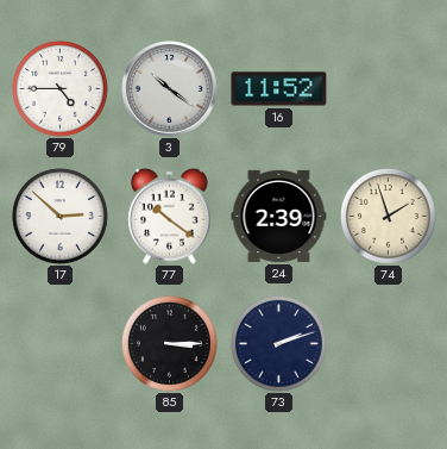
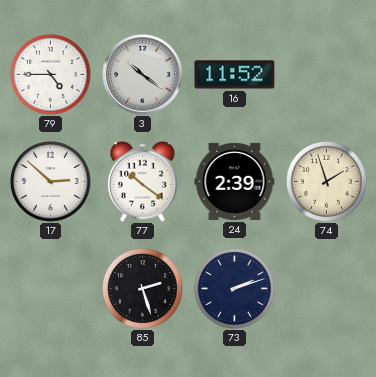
85: 3:15 -> 2:27 (143, 289)
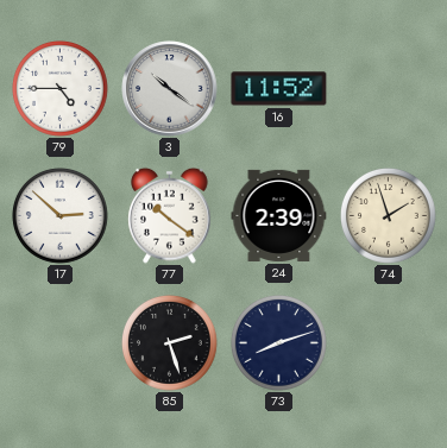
73: 2:12 -> 8:12 (279, 343)
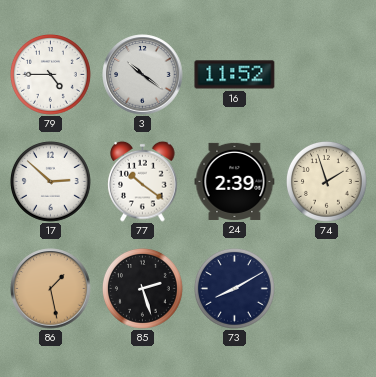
86: none -> 1:28 (51, 289)
73: 8:12 -> 8:10 (235, 289)
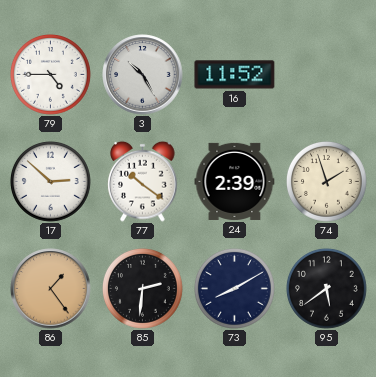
3: 10:21 -> 10:25 (143, 75)
86: 1:28 -> 1:24 (51, 289)
85: 2:27 -> 2:31 (143, 289)
95: none -> 5:39 (327, 289)
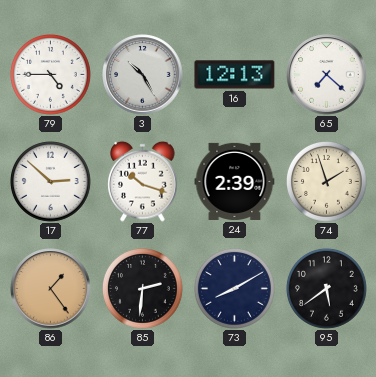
16: 11:52 -> 12:13 (235, 75)
65: none -> 7:22 (327, 75)
77: 10:21 -> 10:18 (143, 181)
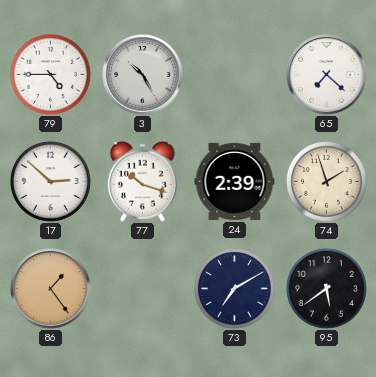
16: 12:13 -> none (235, 75)
85: 2:31 -> none (143, 289)
73: 8:10 -> 7:10 (235, 289)
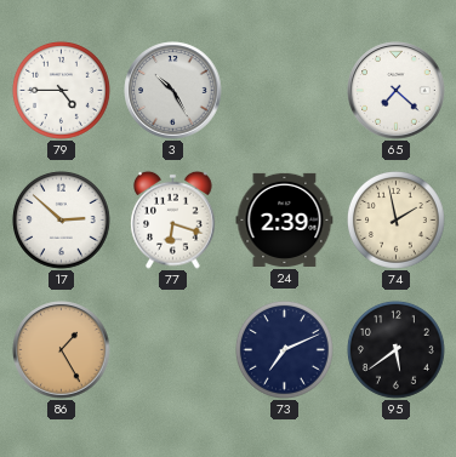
77: 10:18 -> 6:18 (173, 219)
74: 1:57 -> 1:58 (397, 221)
86: 1:24 -> 1:25 (62, 350)
73: 7:10 -> 7:11 (285, 350)
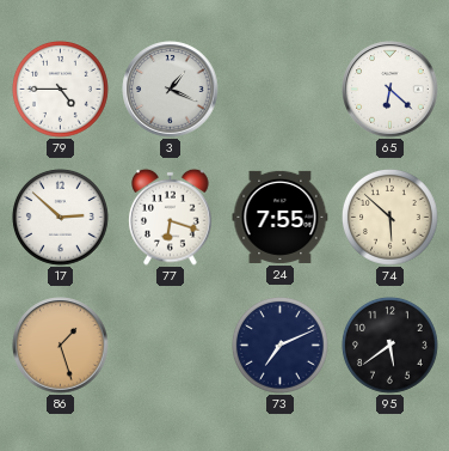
3: 10:25 -> 1:19 (171, 90)
65: 7:22 -> 6:22 (390, 90)
24: 2:39 -> 7:55 (281, 217)
74: 1:58 -> 5:52 (390, 218)
86: 1:25 -> 1:27 (61, 346)
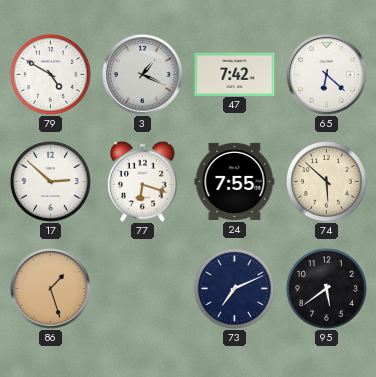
79: 4:45 -> 4:50 (51, 75)
47: none -> 7:42 (235, 74)
